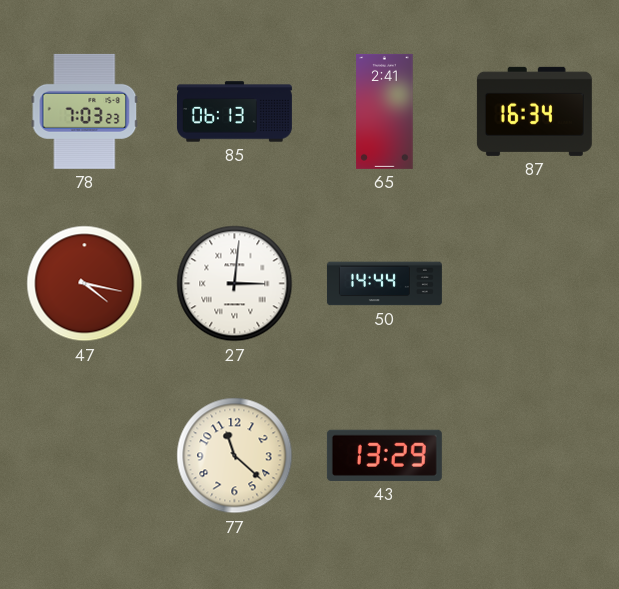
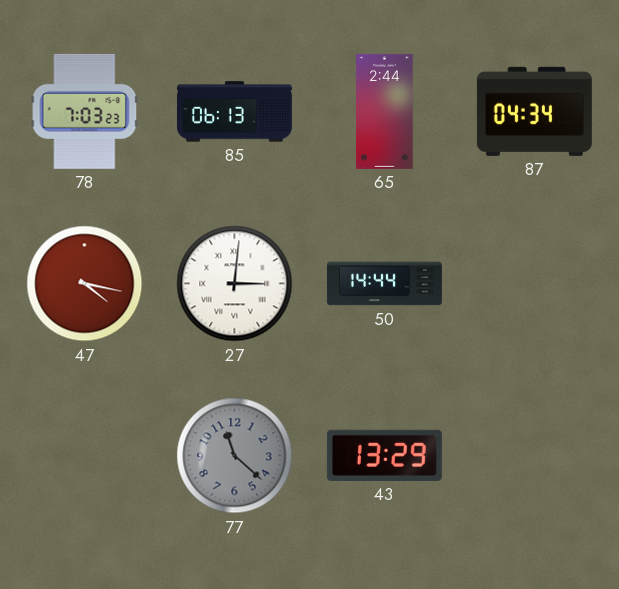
65: 2:41 -> 2:44 (385, 111)
87: 16:34 -> 04:34 (534, 111)
77 dial: cream -> grey (235, 456)
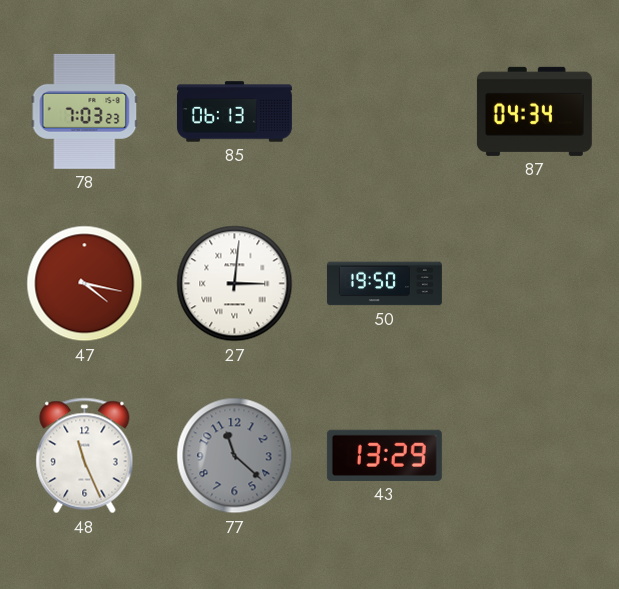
65: 2:44 -> none (385, 111)
50: 14:44 -> 19:50 (384, 284)
48: none -> 11:26 (85, 456)
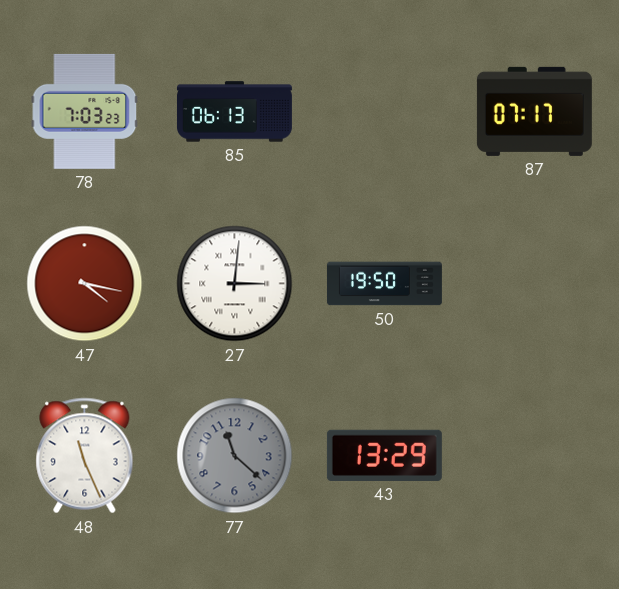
87: 04:34 -> 07:17 (534, 111)
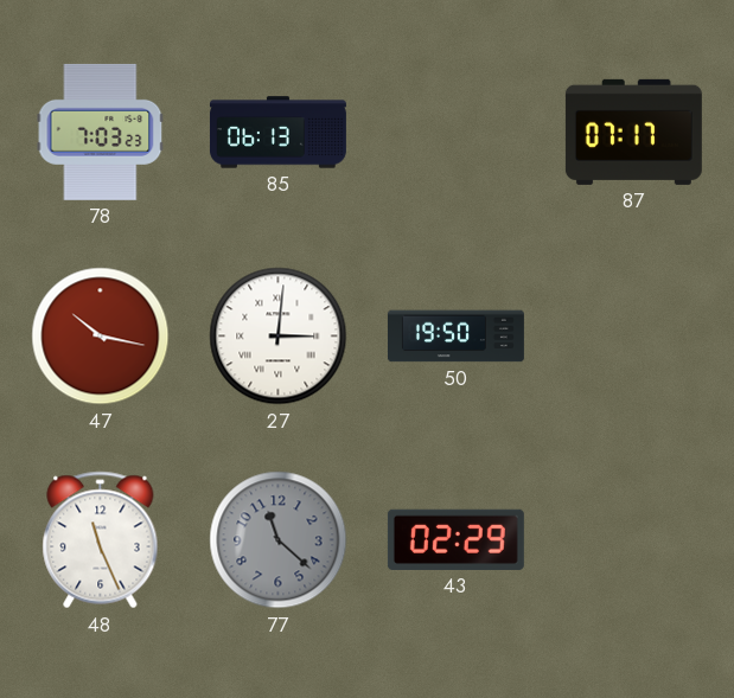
47: 4:17 -> 10:17 (101, 337)
43: 13:29 -> 02:29 (455, 539)
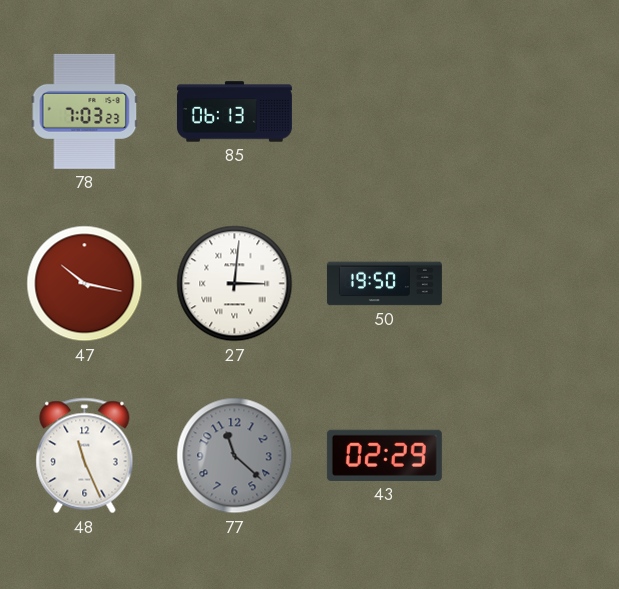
87: 07:17 -> none (633, 132)
